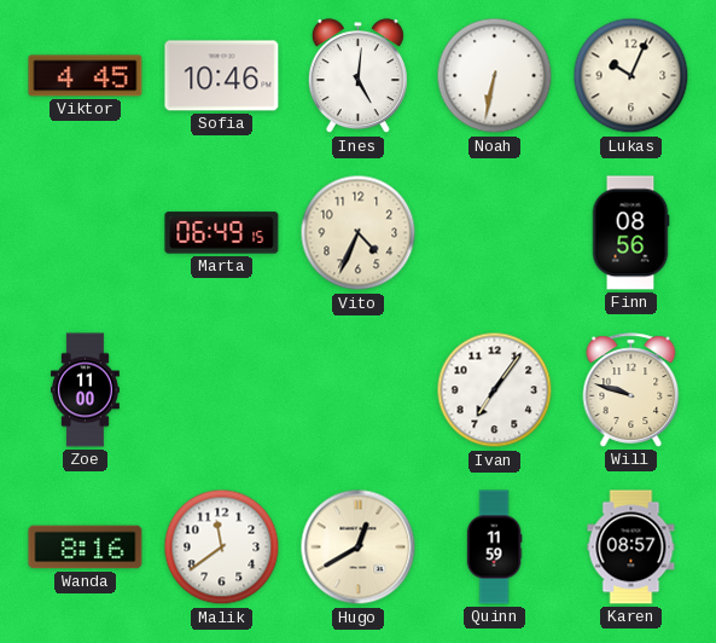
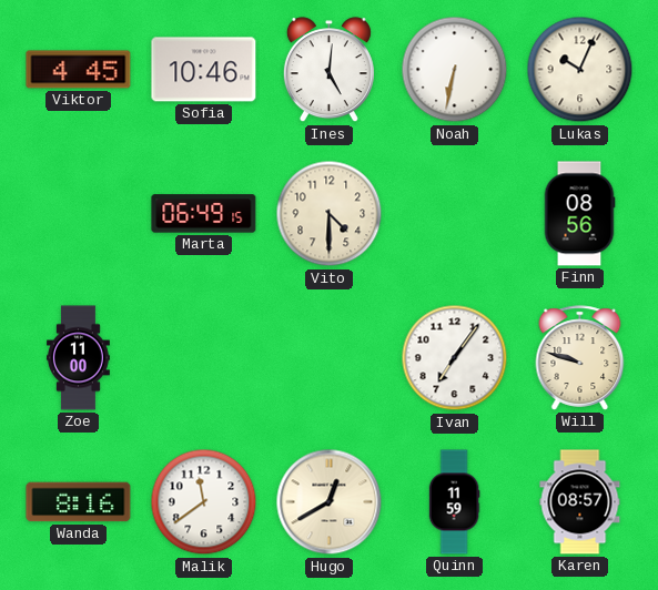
Vito: 4:34 -> 4:30 (330, 214)
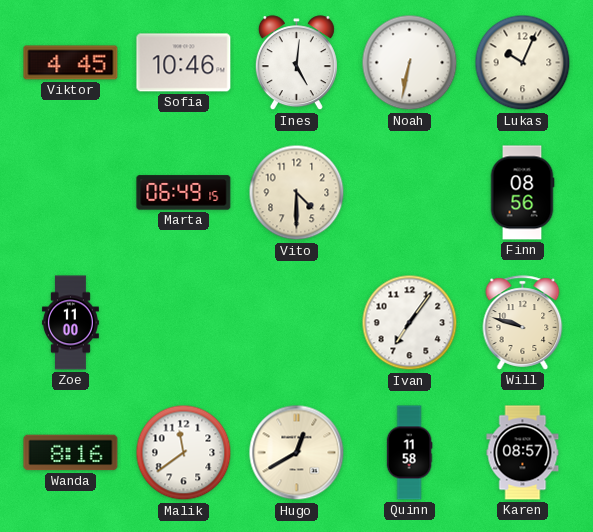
Quinn: 11:59 -> 11:58 (409, 453)
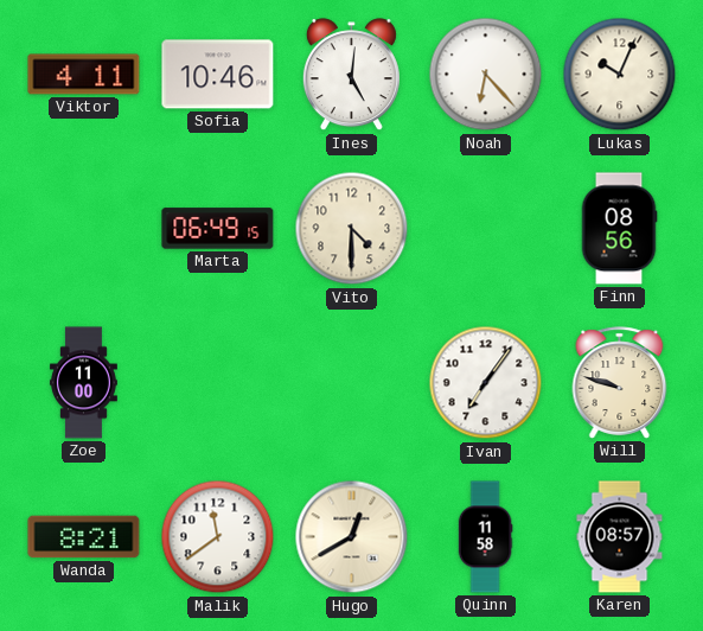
Viktor: 4:45 -> 4:11 (84, 75)
Noah: 6:32 -> 6:23 (486, 75)
Wanda: 8:16 -> 8:21 (84, 537)
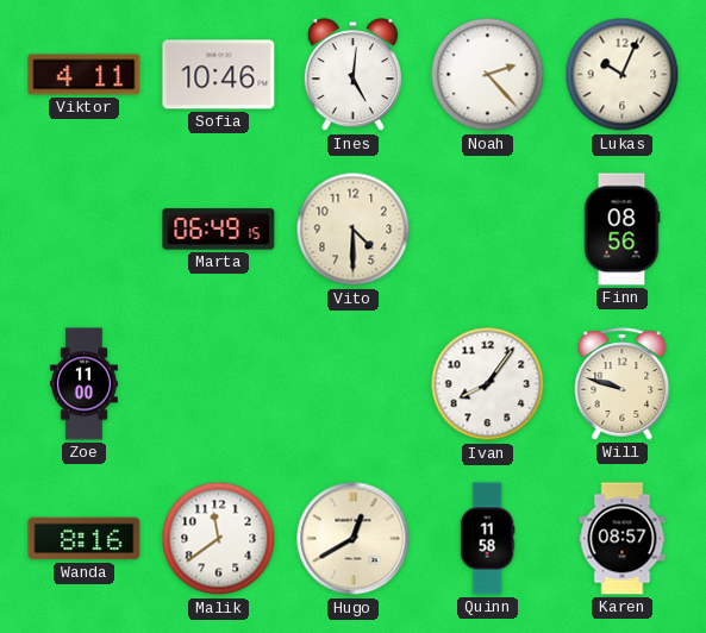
Noah: 6:23 -> 2:23 (488, 75)
Ivan: 7:06 -> 8:06 (488, 384)
Wanda: 8:21 -> 8:16 (85, 539)
